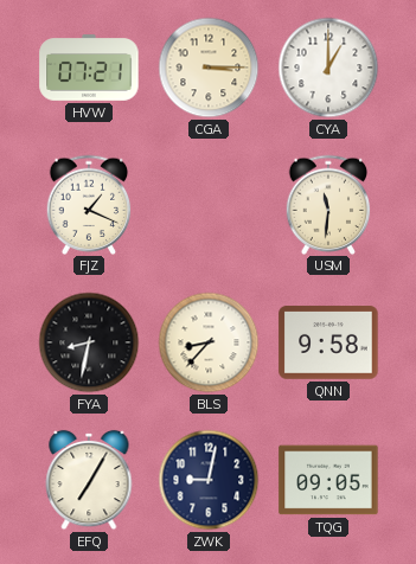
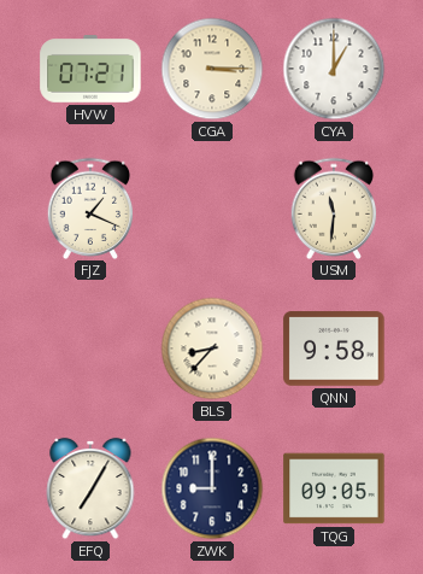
FYA: 8:32 -> none (89, 342)
ZWK: 9:02 -> 9:00 (212, 488)
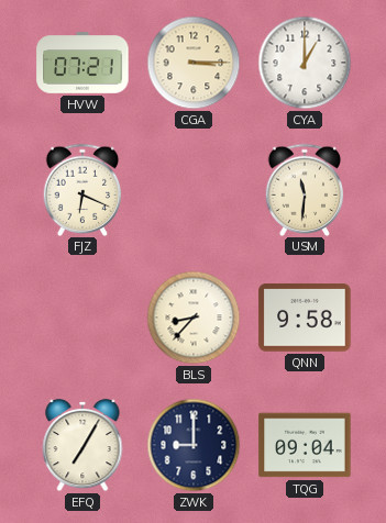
FJZ: 1:19 -> 6:19 (82, 189)
TQG: 09:05 -> 09:04 (305, 445)
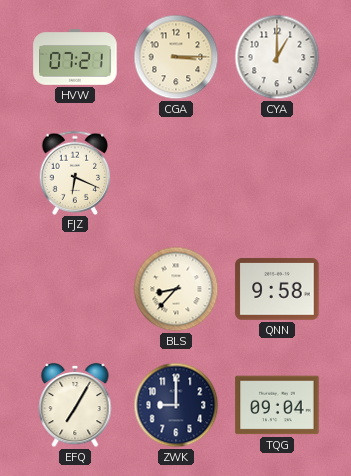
USM: 11:31 -> none (305, 189)
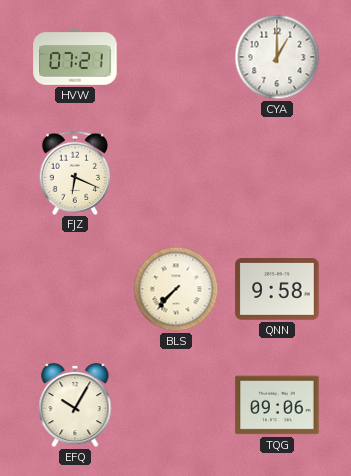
CGA: 3:15 -> none (176, 57)
BLS: 8:37 -> 7:37 (176, 289)
EFQ: 7:05 -> 10:05 (75, 405)
ZWK: 9:00 -> none (176, 405)
TQG: 09:04 -> 09:06 (277, 405)
